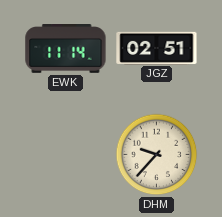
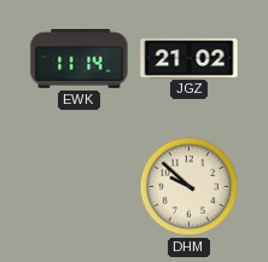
JGZ: 02:51 -> 21:02 (190, 58)
DHM: 9:37 -> 9:52 (190, 187)
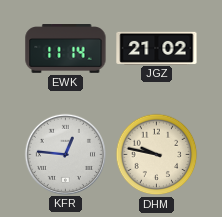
KFR: none -> 12:46 (65, 154)
DHM: 9:52 -> 9:47 (157, 155)
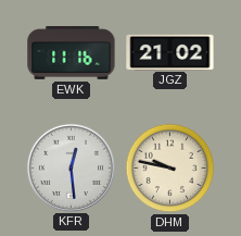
EWK: 11:14 -> 11:16 (72, 53)
KFR: 12:46 -> 12:29 (71, 167)
